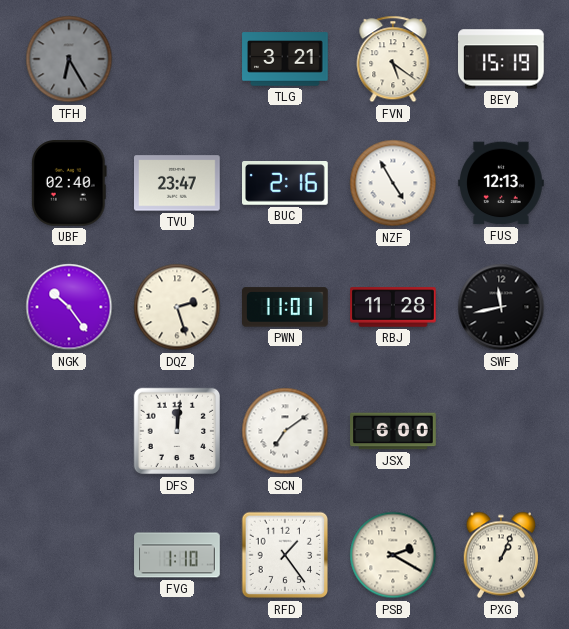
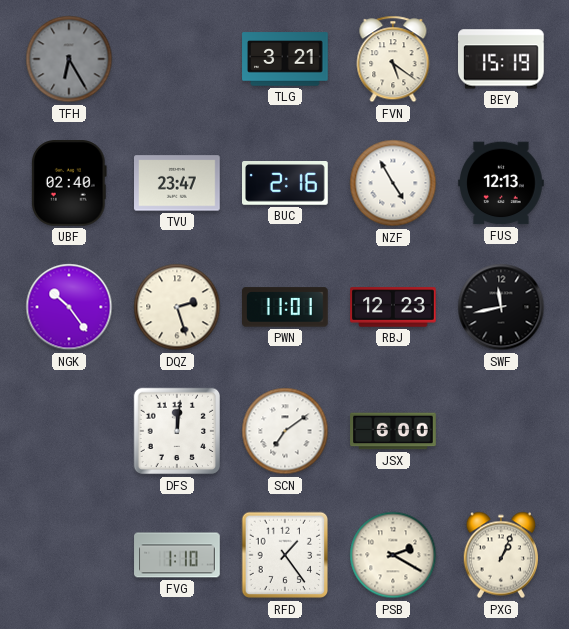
RBJ: 11:28 -> 12:23 (393, 307)
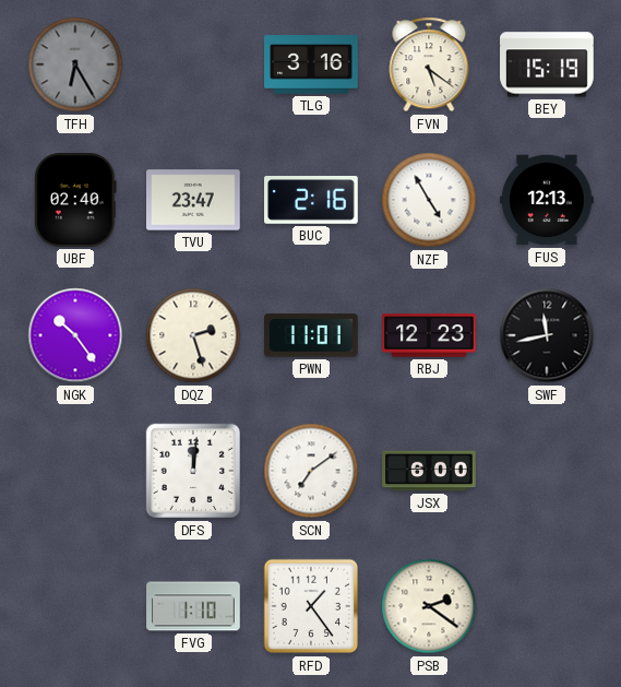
TLG: 3:21 -> 3:16 (311, 64)
PSB: 2:20 -> 2:21 (429, 606)
PXG: 1:04 -> none (500, 555)
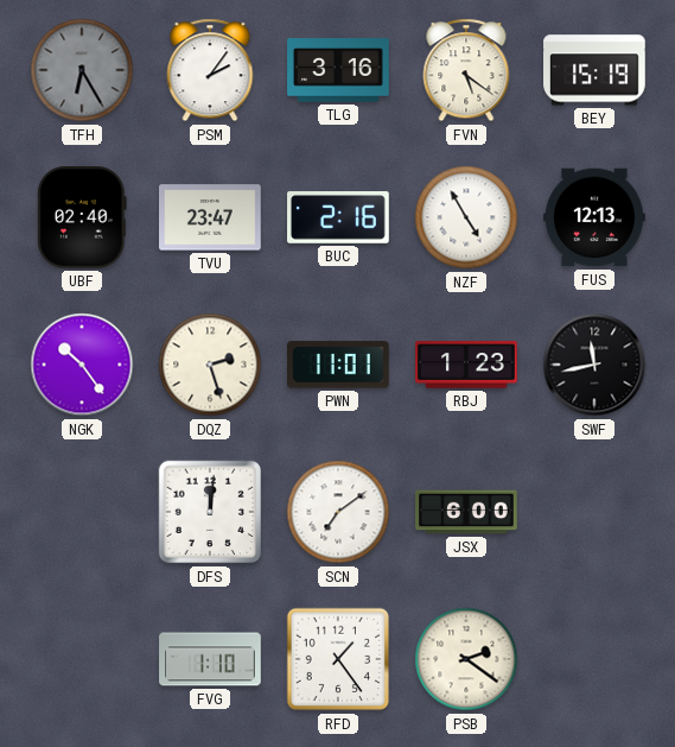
PSM: none -> 2:06 (210, 70)
RBJ: 12:23 -> 1:23 (466, 365)
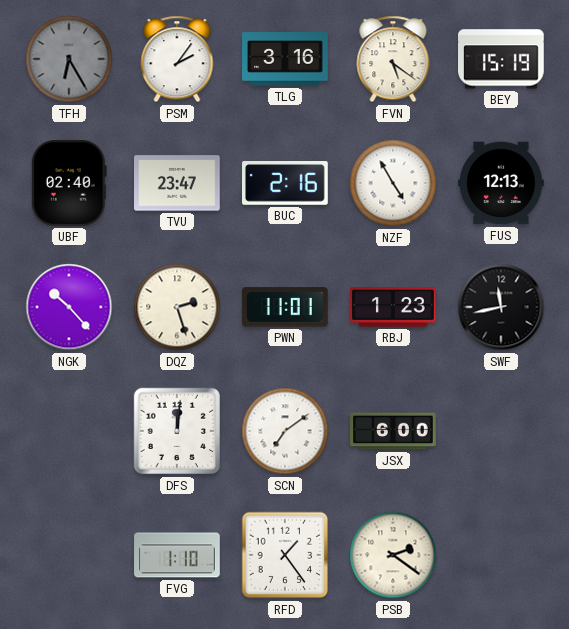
NGK: 10:24 -> 10:23 (69, 307)
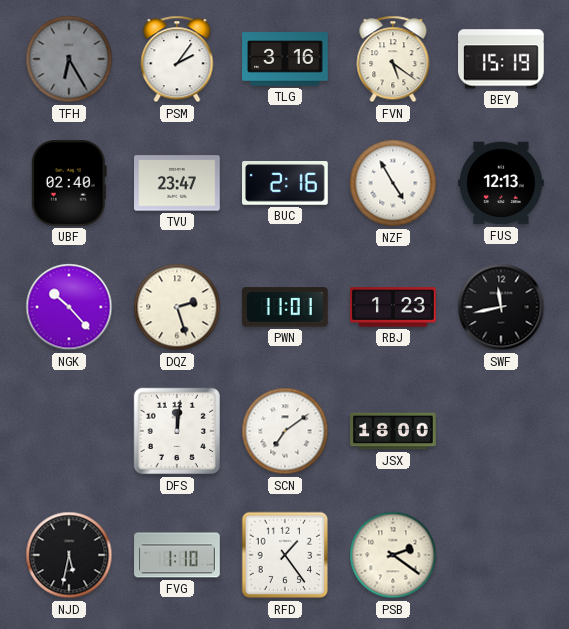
JSX: 6:00 -> 18:00 (393, 431)
NJD: none -> 5:32 (69, 555)
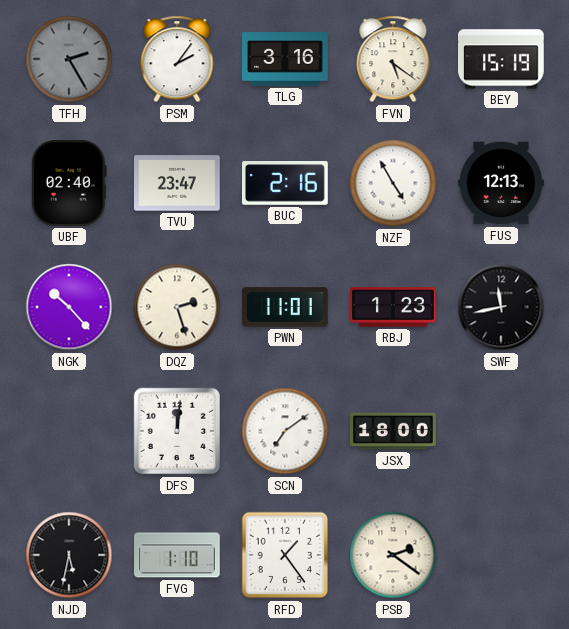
TFH: 6:25 -> 2:25 (69, 59)
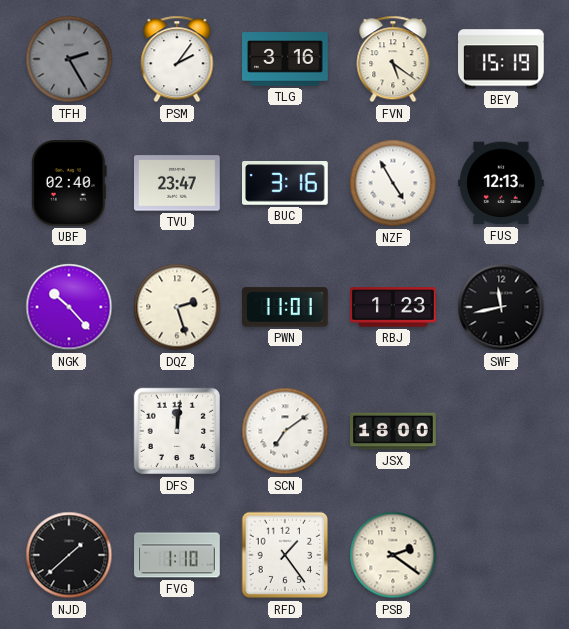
BUC: 2:16 -> 3:16 (285, 183)
NJD: 5:32 -> 1:38 (69, 555)
